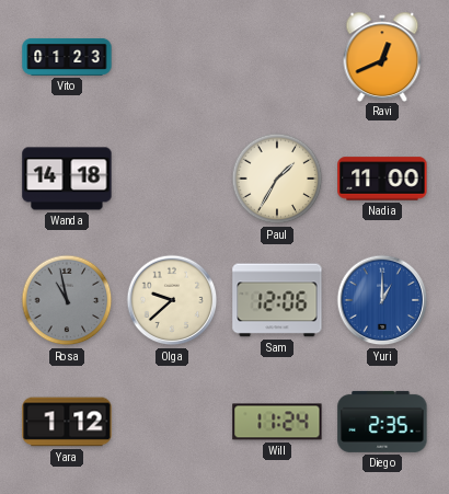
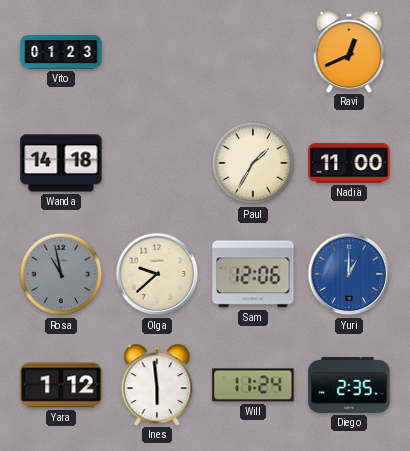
Ines: none -> 5:59 (157, 384)
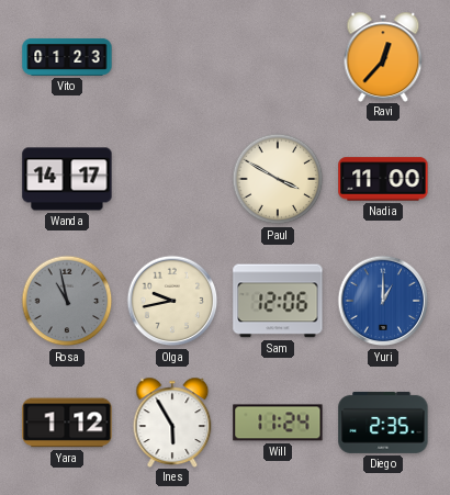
Ravi: 12:41 -> 12:37 (383, 56)
Wanda: 14:18 -> 14:17 (67, 179)
Paul: 1:35 -> 3:50 (278, 179)
Olga: 9:38 -> 9:43 (172, 301)
Ines: 5:59 -> 5:55 (172, 421)
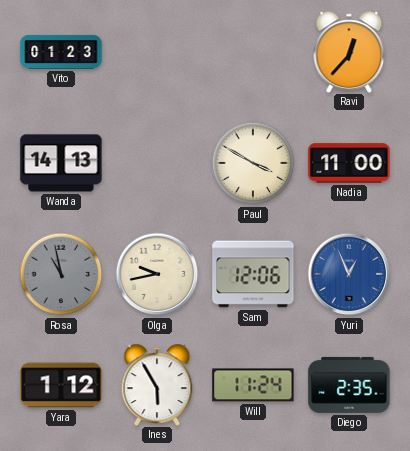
Wanda: 14:17 -> 14:13 (61, 163)
Yuri: 1:00 -> 12:56 (349, 274)
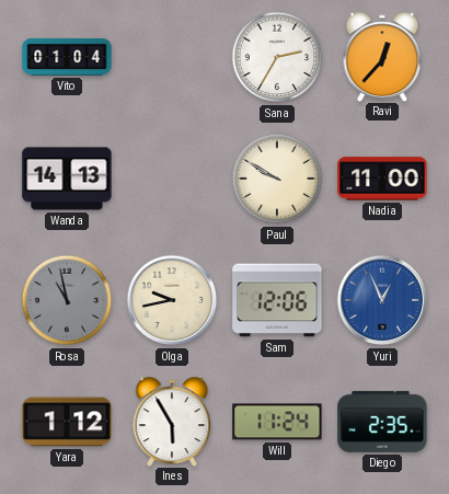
Vito: 01:23 -> 01:04 (67, 57)
Sana: none -> 2:35 (277, 57)
Paul: 3:50 -> 9:50 (277, 179)
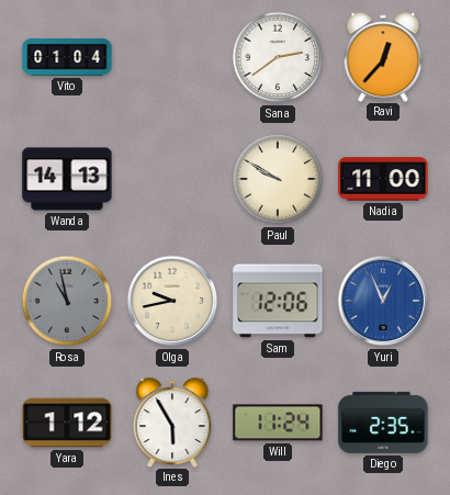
Sana: 2:35 -> 2:39 (278, 57)
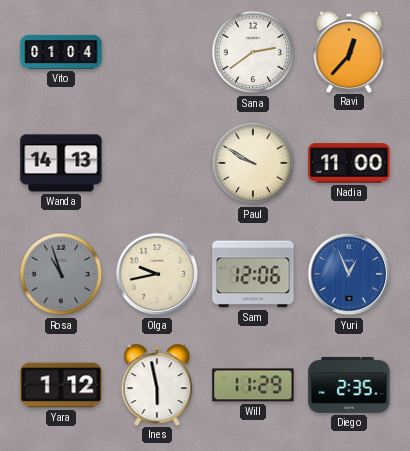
Rosa: 10:58 -> 10:57 (61, 274)
Ines: 5:55 -> 5:58 (157, 384)
Will: 11:24 -> 11:29 (253, 385)
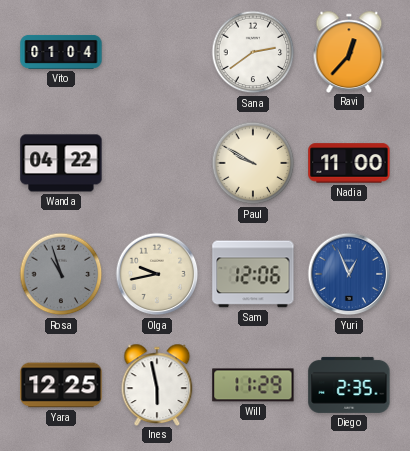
Wanda: 14:13 -> 04:22 (61, 163)
Yara: 1:12 -> 12:25 (61, 385)
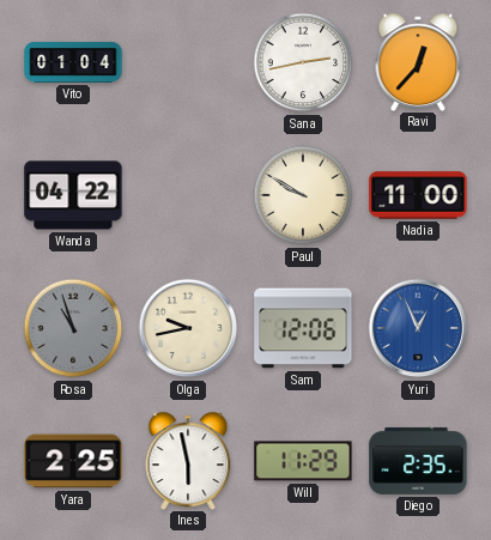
Sana: 2:39 -> 2:43 (303, 62)
Yara: 12:25 -> 2:25 (73, 461)
